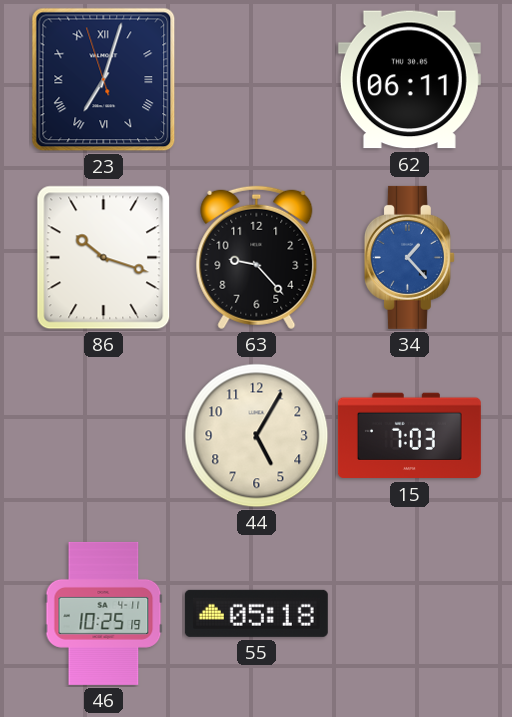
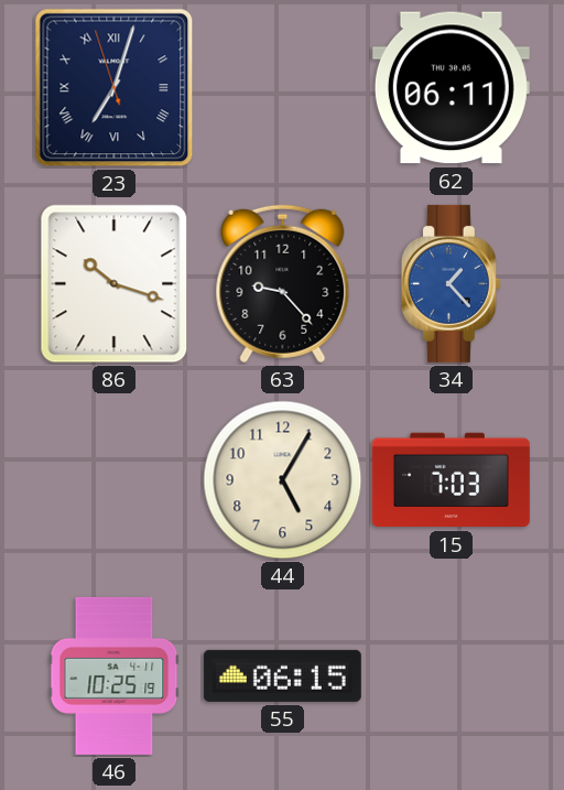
55: 05:18 -> 06:15 (282, 675)
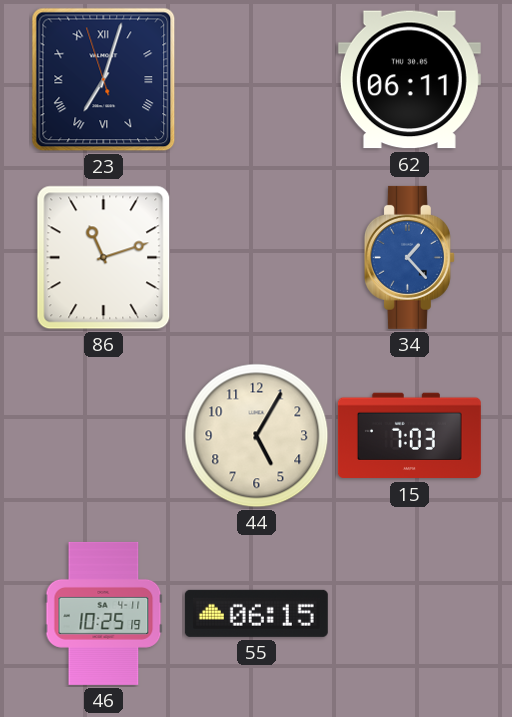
86: 10:18 -> 11:12 (104, 258)
63: 9:23 -> none (283, 284)
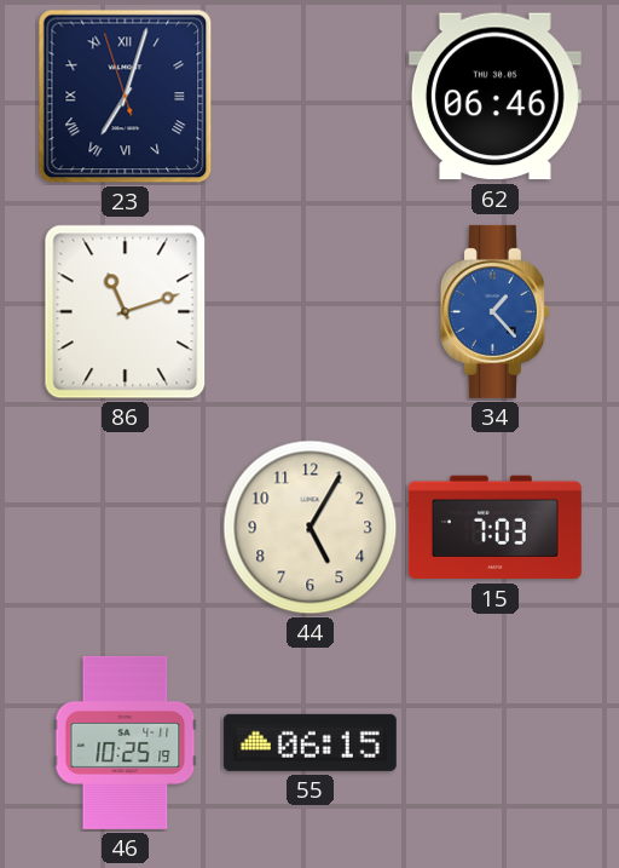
62: 06:11 -> 06:46 (494, 97)
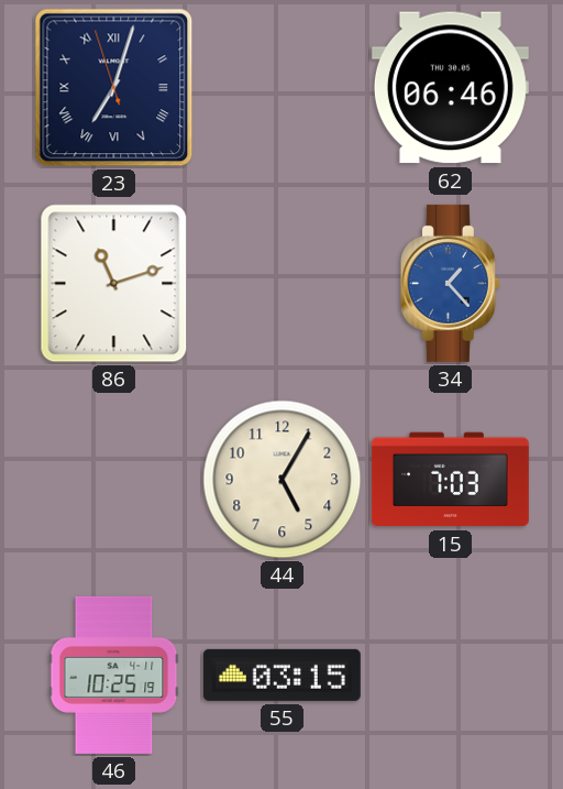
55: 06:15 -> 03:15 (281, 675)
